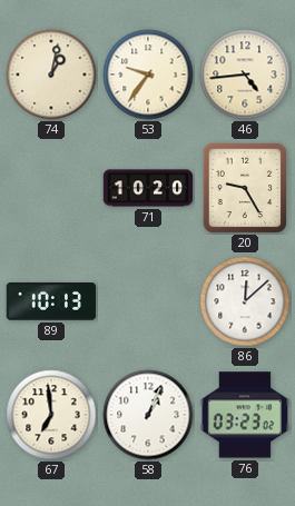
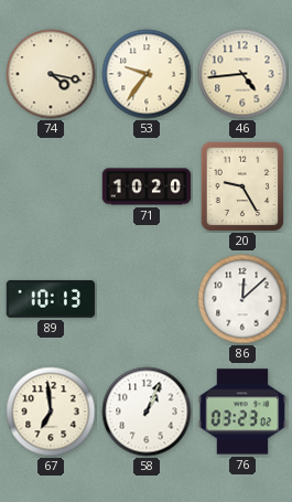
74: 1:02 -> 4:17 (51, 74)
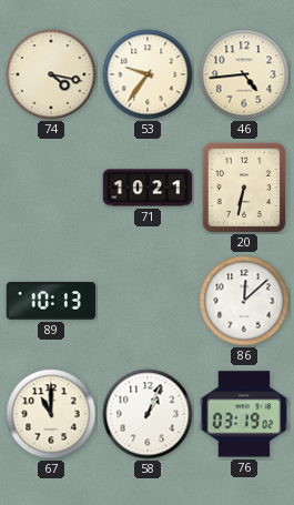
71: 10:20 -> 10:21 (148, 188)
20: 9:25 -> 6:32 (244, 188)
67: 6:59 -> 11:00 (51, 414)
76: 03:23 -> 03:19 (244, 414)
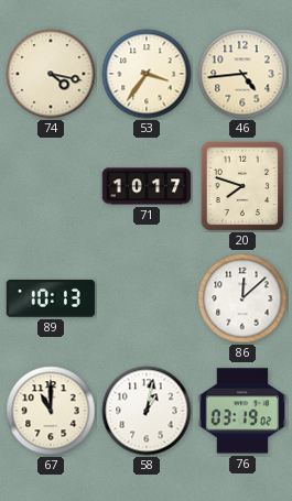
53: 9:36 -> 3:36 (147, 74)
71: 10:21 -> 10:17 (147, 186)
20: 6:32 -> 7:48 (242, 186)
58: 1:04 -> 1:02 (147, 411)
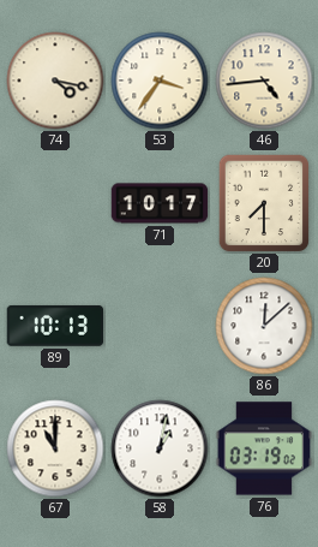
20: 7:48 -> 7:30 (264, 203)
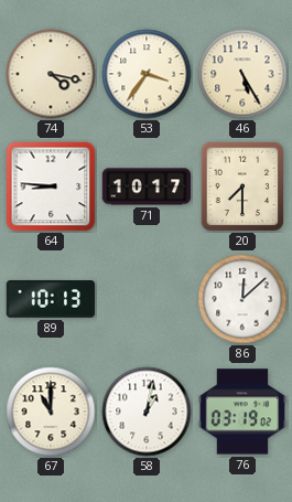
46: 4:44 -> 5:25 (242, 74)
64: none -> 8:46 (51, 186)
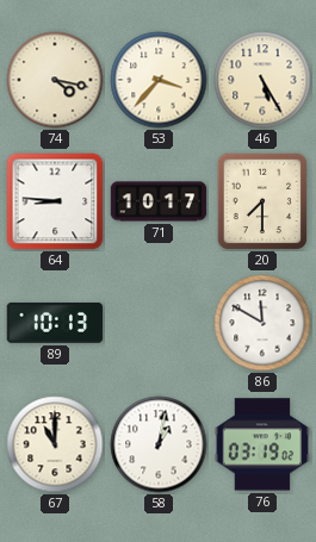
53: 3:36 -> 3:37 (159, 80)
86: 12:08 -> 11:50 (262, 323)
